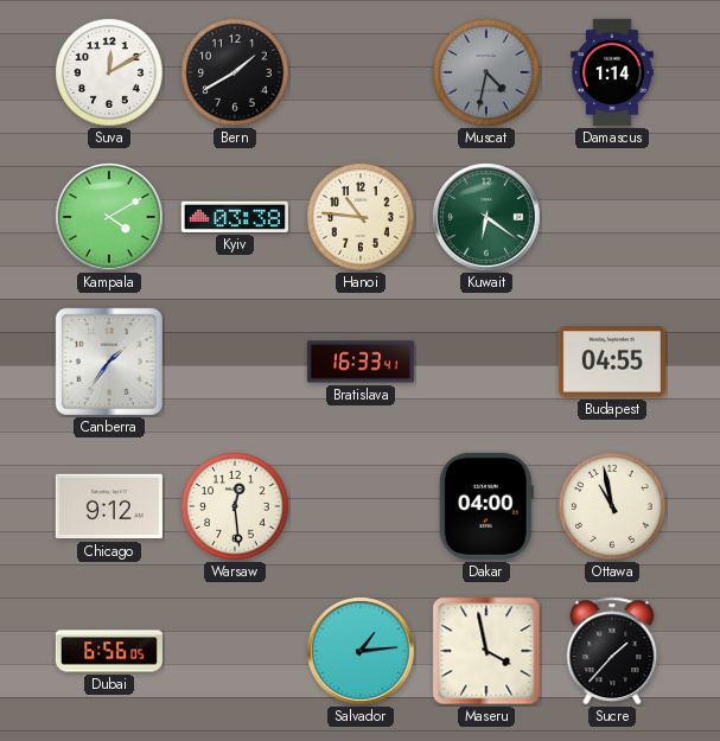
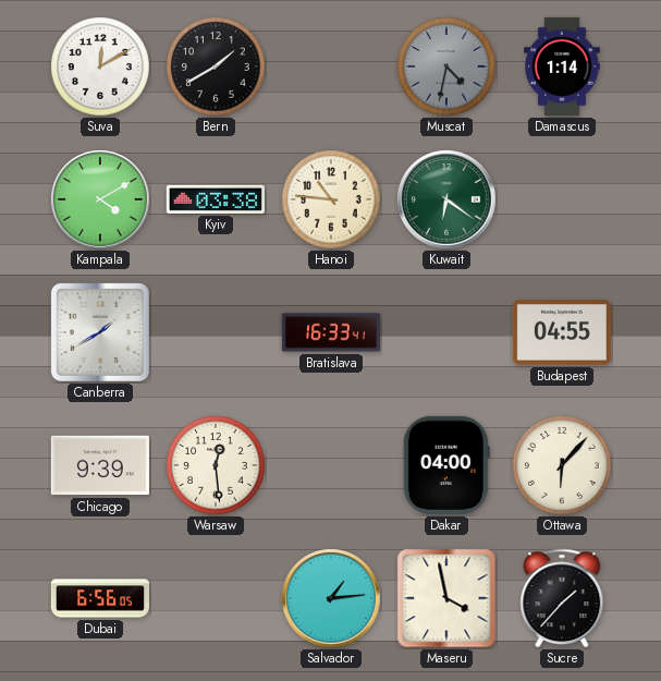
Canberra: 1:36 -> 1:40 (100, 332)
Chicago: 9:12 -> 9:39 (100, 465)
Ottawa: 10:58 -> 6:07 (562, 465)
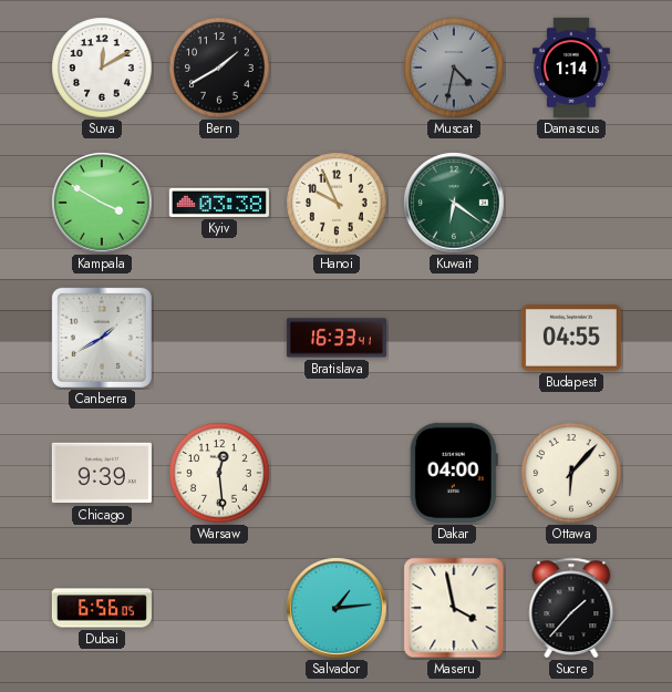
Kampala: 4:10 -> 3:50 (102, 203)
Hanoi: 10:46 -> 9:56 (337, 203)
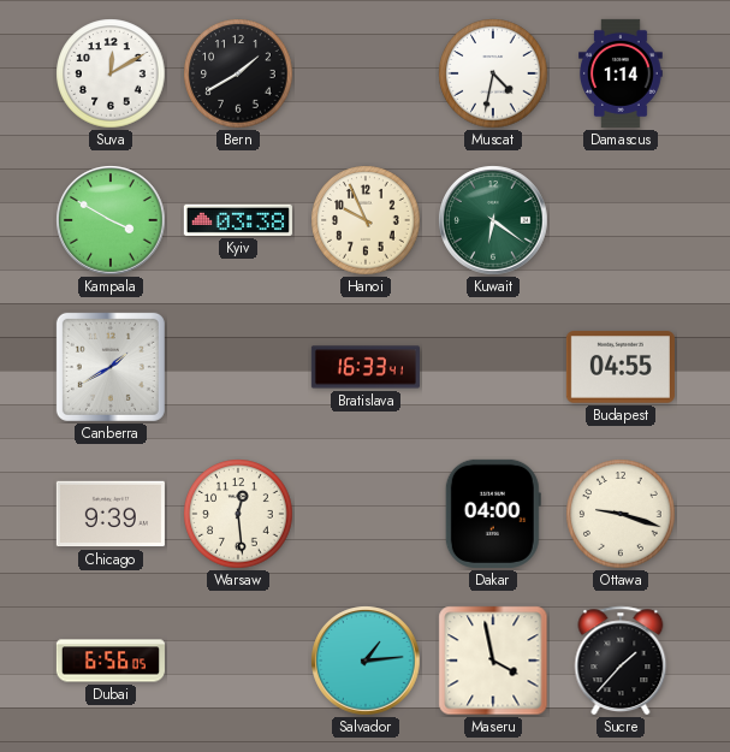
Muscat dial: grey -> white (493, 73)
Ottawa: 6:07 -> 9:18 (621, 514)
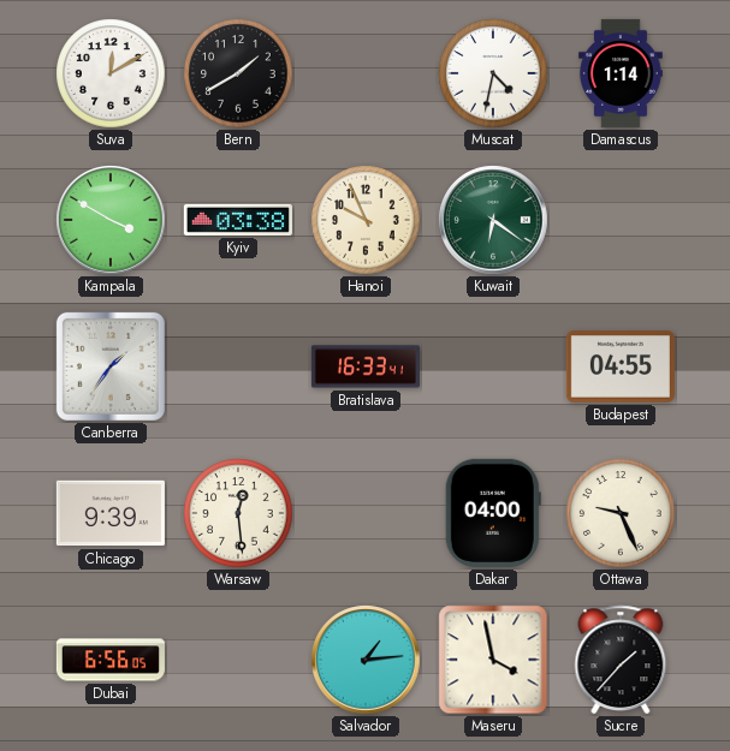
Canberra: 1:40 -> 1:36 (111, 366)
Ottawa: 9:18 -> 9:26 (621, 513)
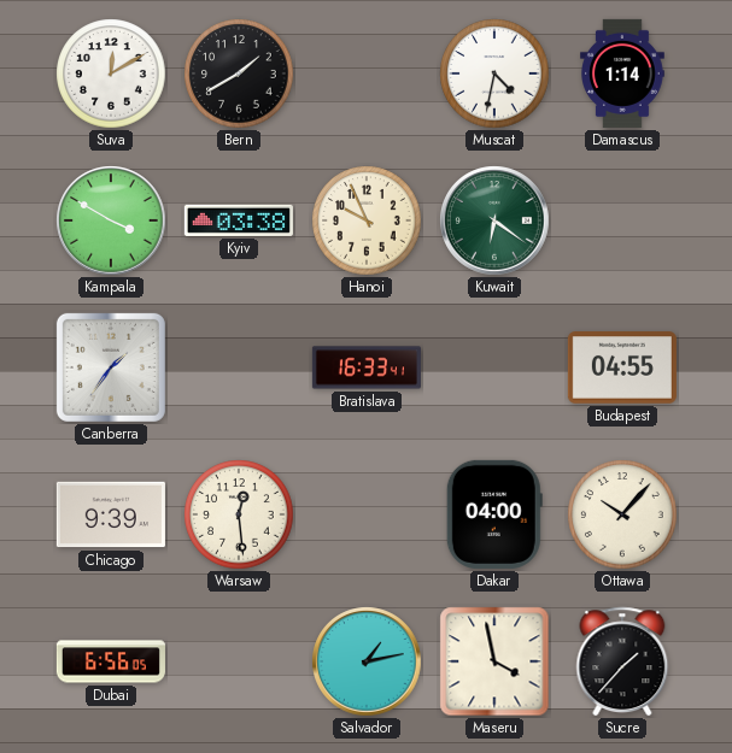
Ottawa: 9:26 -> 10:07 (622, 514)
Salvador: 1:14 -> 1:13 (367, 661)
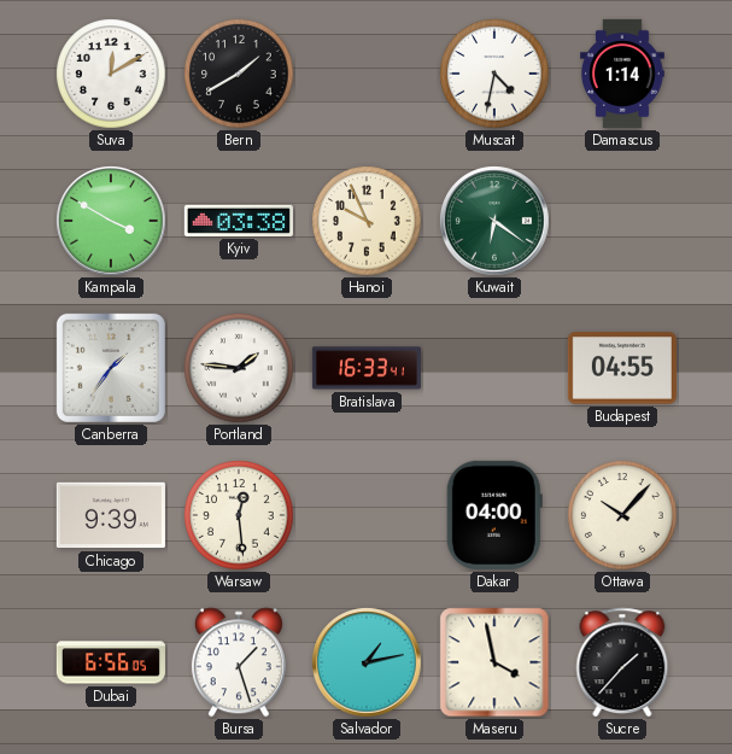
Portland: none -> 1:46 (239, 368)
Bursa: none -> 1:27 (239, 662)
